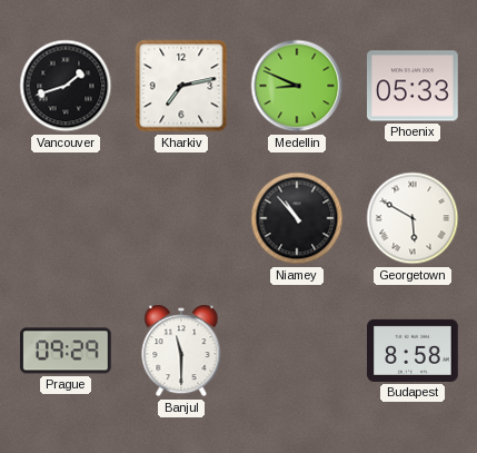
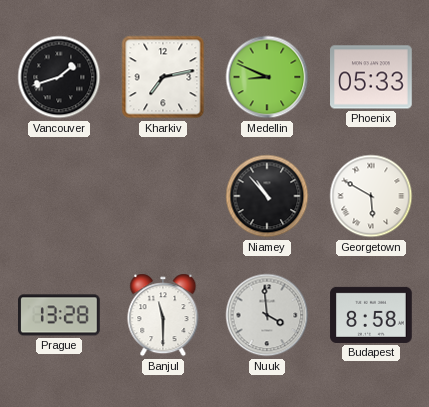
Prague: 09:29 -> 13:28 (60, 315)
Nuuk: none -> 3:59 (267, 315)
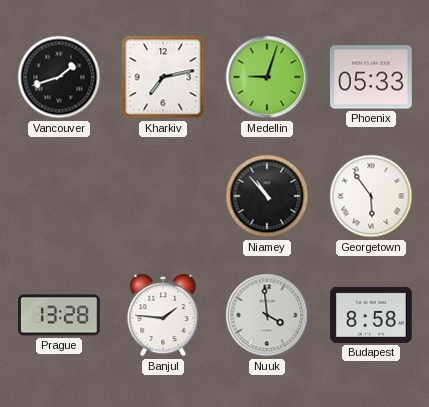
Medellin: 8:49 -> 9:03 (267, 77)
Georgetown: 5:50 -> 5:54 (371, 196)
Banjul: 11:30 -> 1:46 (163, 315)
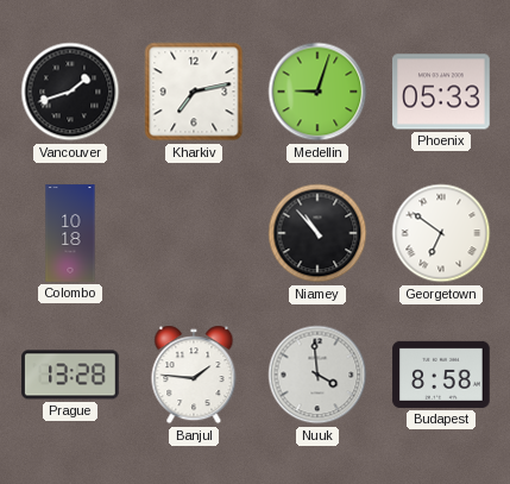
Colombo: none -> 10:18 (70, 233)
Georgetown: 5:54 -> 6:51 (441, 233)
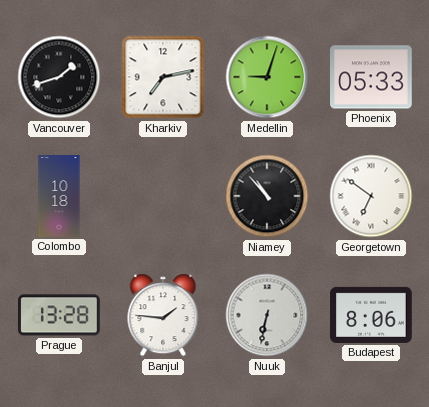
Nuuk: 3:59 -> 6:32 (267, 315)
Budapest: 8:58 -> 8:06 (371, 315)
